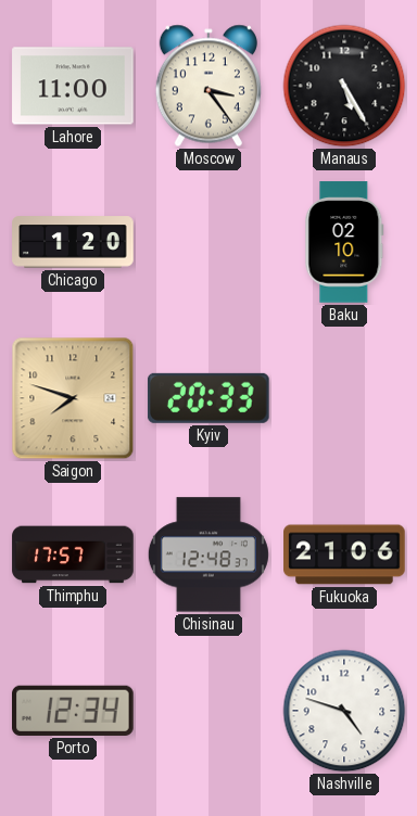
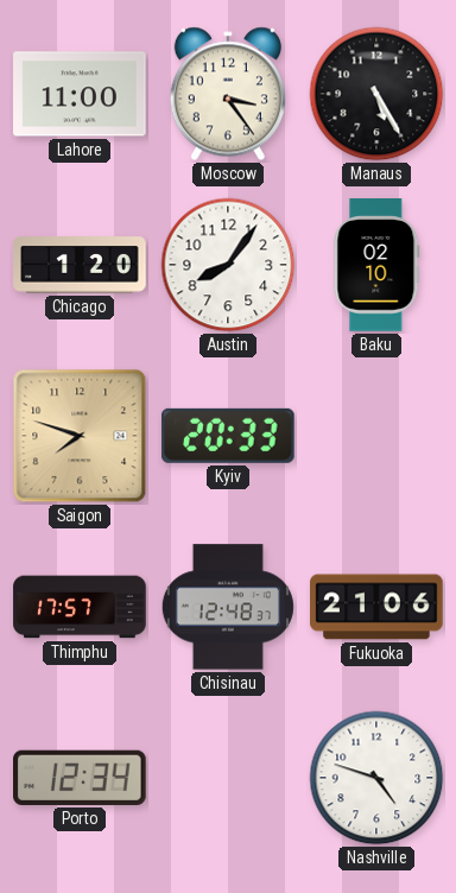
Austin: none -> 8:06 (228, 265)
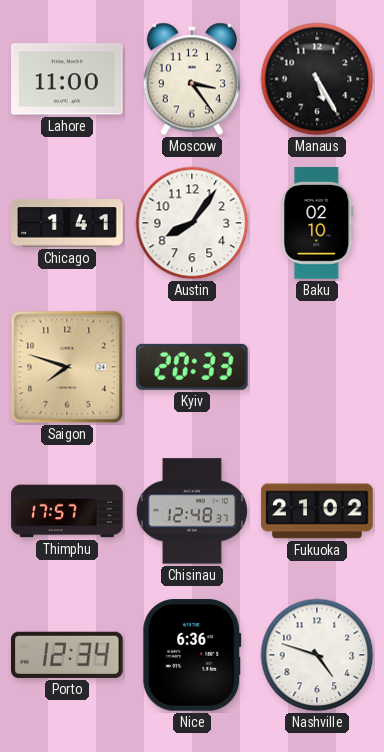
Chicago: 1:20 -> 1:41 (67, 223)
Fukuoka: 21:06 -> 21:02 (317, 511)
Nice: none -> 6:36 (192, 655)
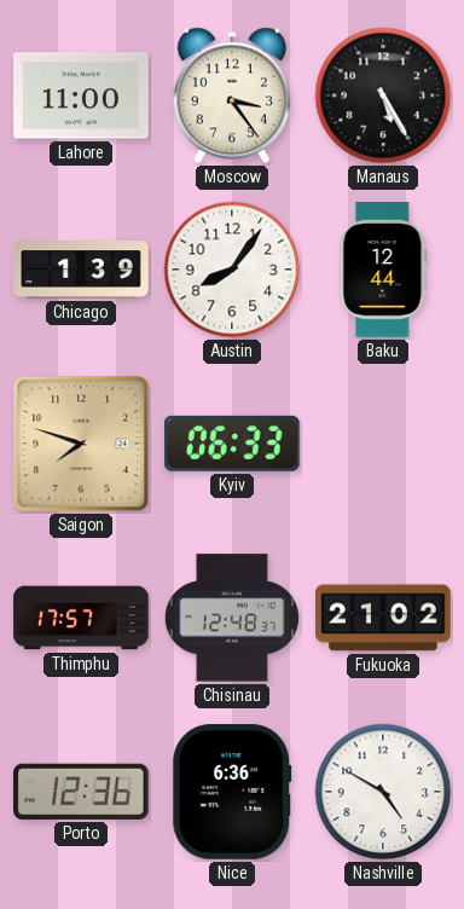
Chicago: 1:41 -> 1:39 (81, 270)
Baku: 02:10 -> 12:44 (383, 270)
Kyiv: 20:33 -> 06:33 (232, 444)
Porto: 12:34 -> 12:36 (82, 792)
Nashville: 4:48 -> 4:50 (383, 792)
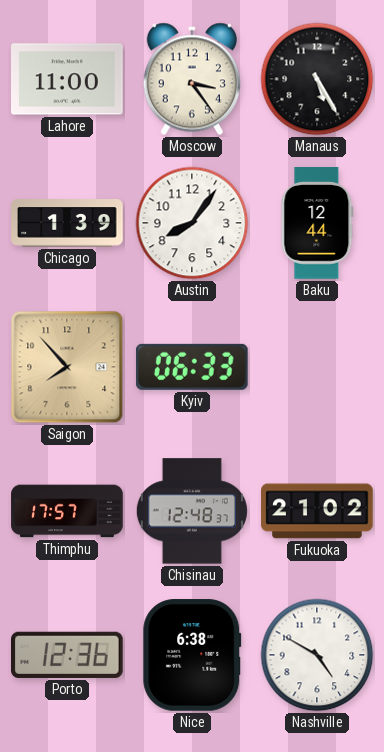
Saigon: 7:48 -> 7:53 (67, 367)
Nice: 6:36 -> 6:38 (192, 655)
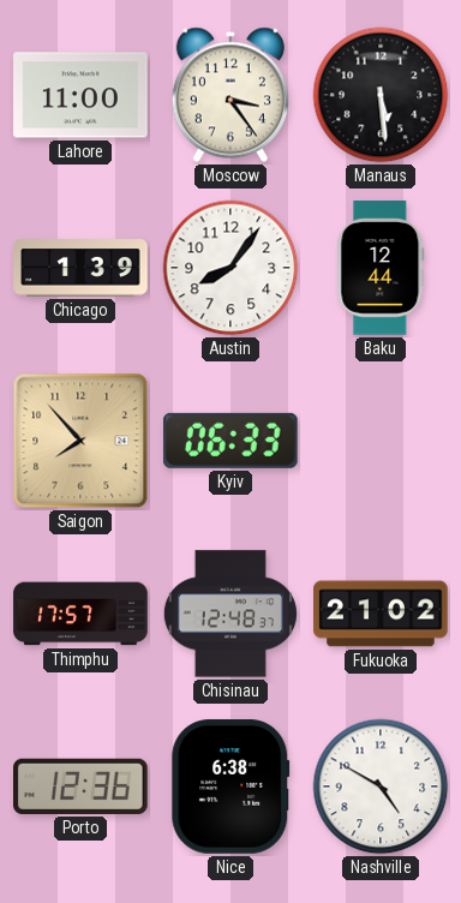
Manaus: 5:25 -> 5:29 (381, 95)
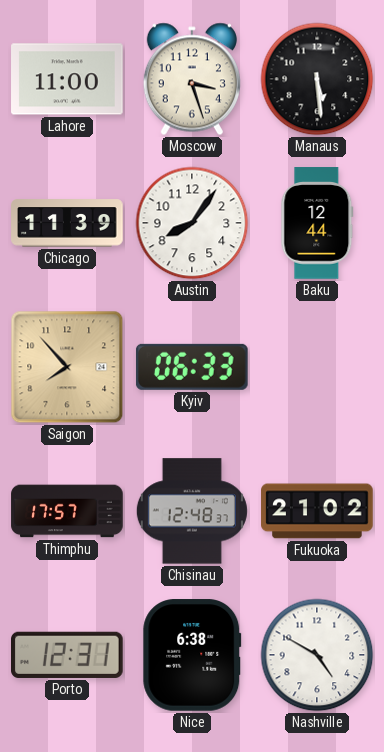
Moscow: 3:24 -> 3:27 (192, 79)
Chicago: 1:39 -> 11:39 (67, 223)
Porto: 12:36 -> 12:31 (68, 655)
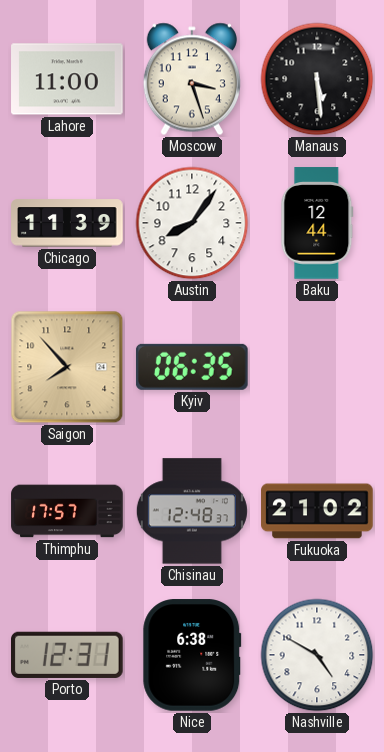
Kyiv: 06:33 -> 06:35 (192, 367)
